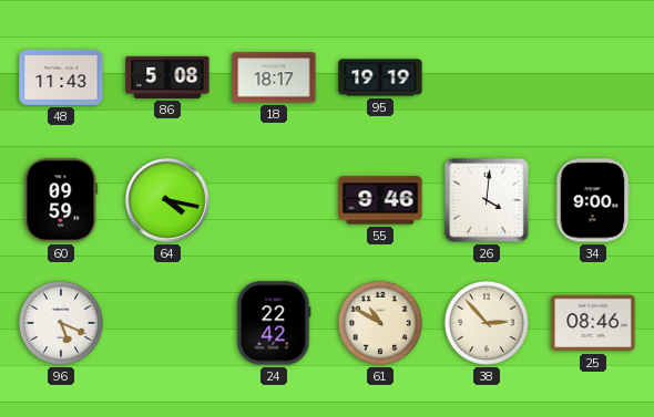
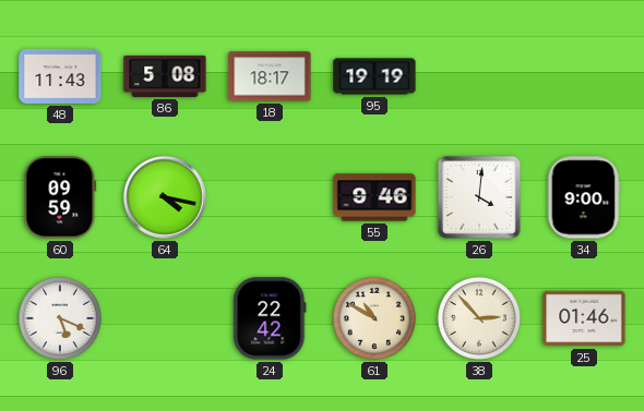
25: 08:46 -> 01:46 (584, 318)
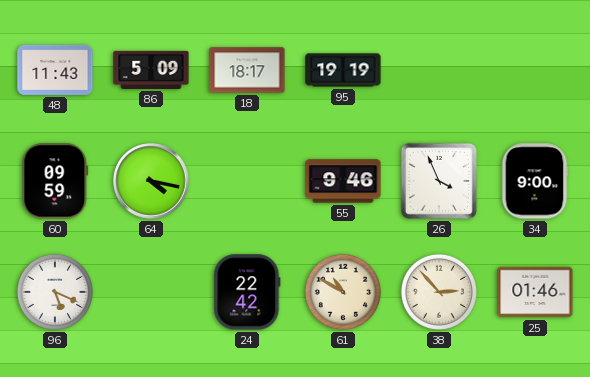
86: 5:08 -> 5:09 (151, 70)
26: 4:01 -> 3:56 (439, 181)
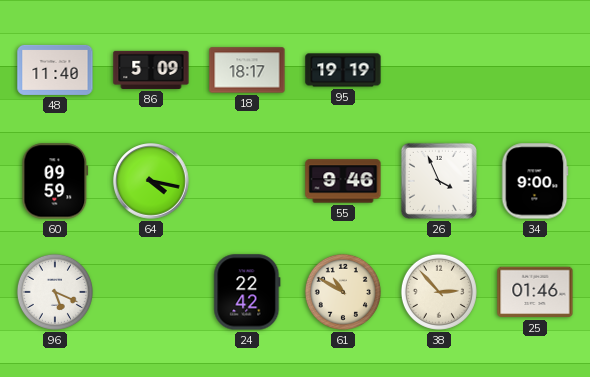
48: 11:43 -> 11:40 (55, 70)
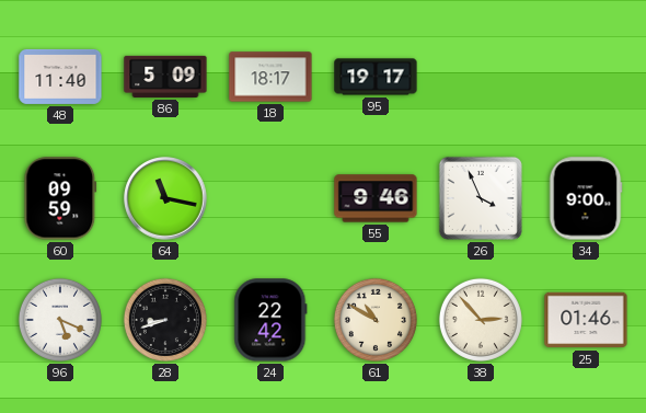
95: 19:19 -> 19:17 (376, 77)
64: 4:17 -> 11:17 (165, 198)
28: none -> 8:42 (165, 320)
